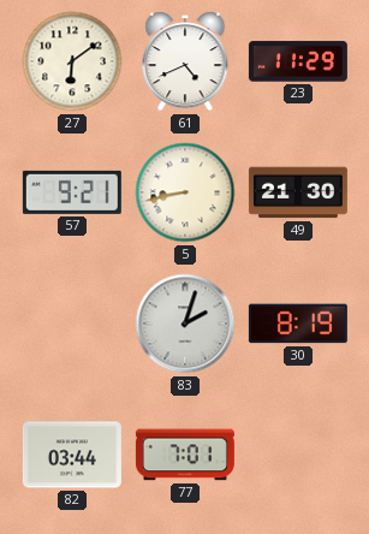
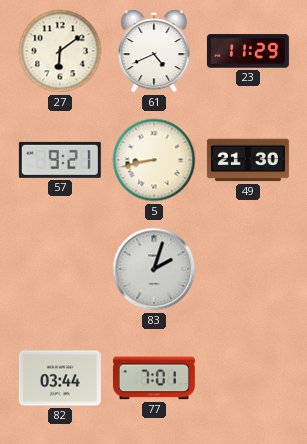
30: 8:19 -> none (298, 324)
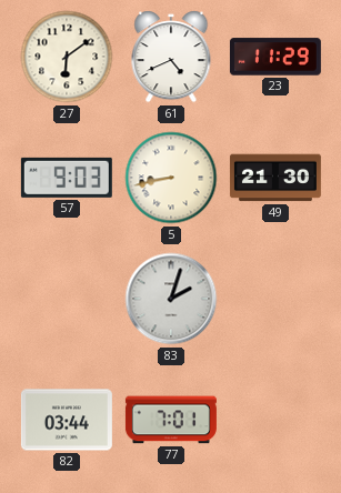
57: 9:21 -> 9:03 (67, 178)
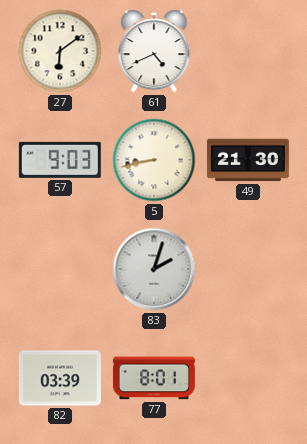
23: 11:29 -> none (275, 57)
82: 03:44 -> 03:39 (60, 378)
77: 7:01 -> 8:01 (154, 378)
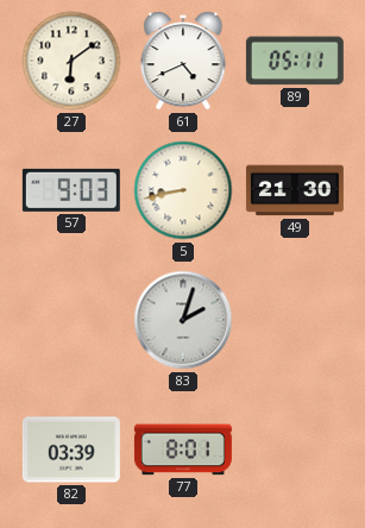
89: none -> 05:11 (295, 61)
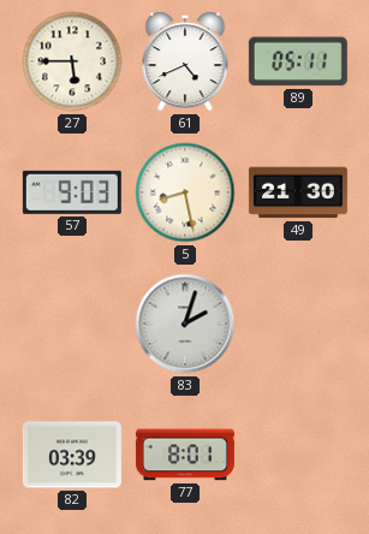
27: 6:09 -> 5:45 (72, 61)
5: 8:43 -> 8:28 (185, 192)
